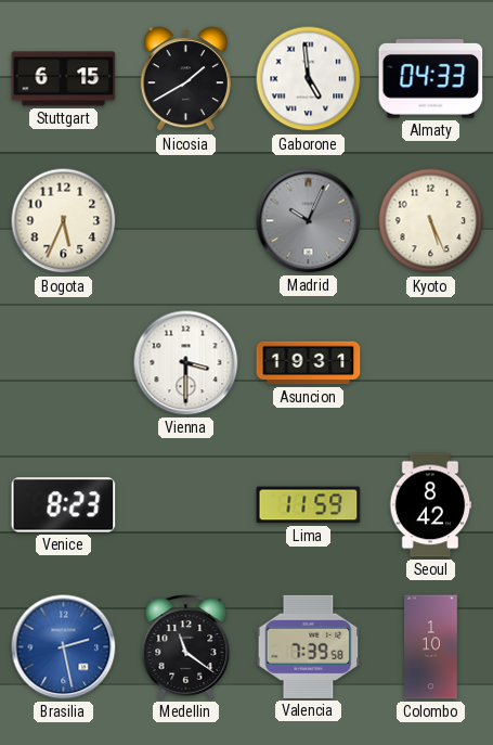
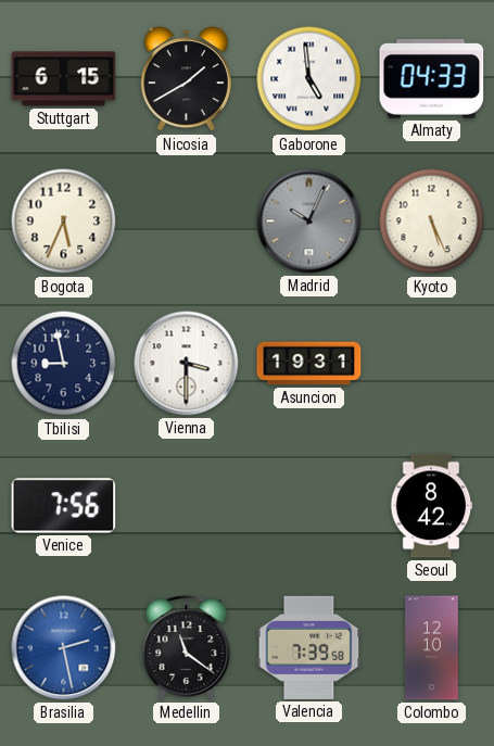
Tbilisi: none -> 8:58 (64, 364)
Venice: 8:23 -> 7:56 (64, 506)
Lima: 11:59 -> none (309, 505)
Colombo: 1:10 -> 12:10 (432, 648)
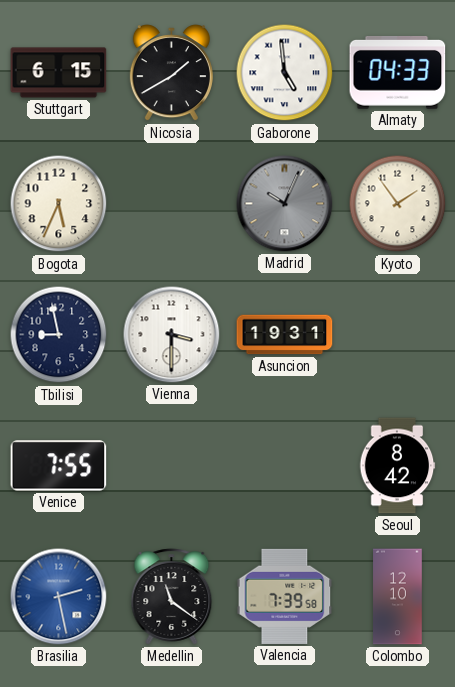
Kyoto: 5:26 -> 1:54 (398, 204)
Venice: 7:56 -> 7:55 (59, 466)
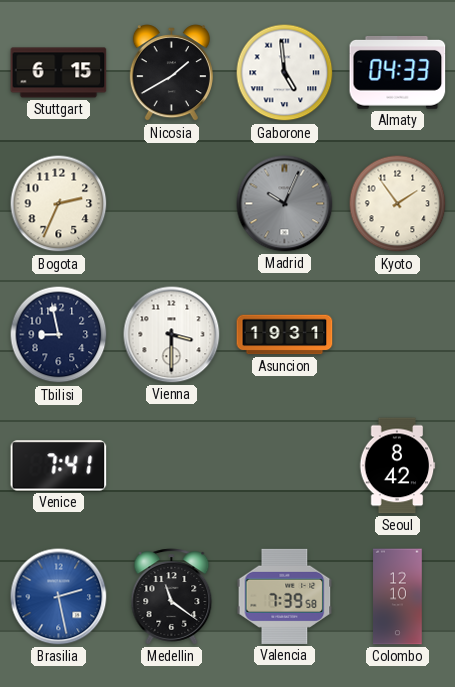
Bogota: 5:34 -> 2:34 (59, 204)
Venice: 7:55 -> 7:41 (59, 466)
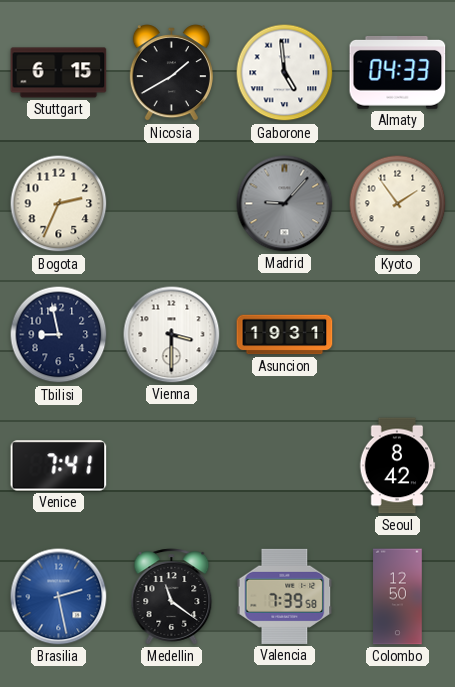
Madrid: 10:04 -> 9:07 (285, 204)
Colombo: 12:10 -> 12:50 (398, 597)
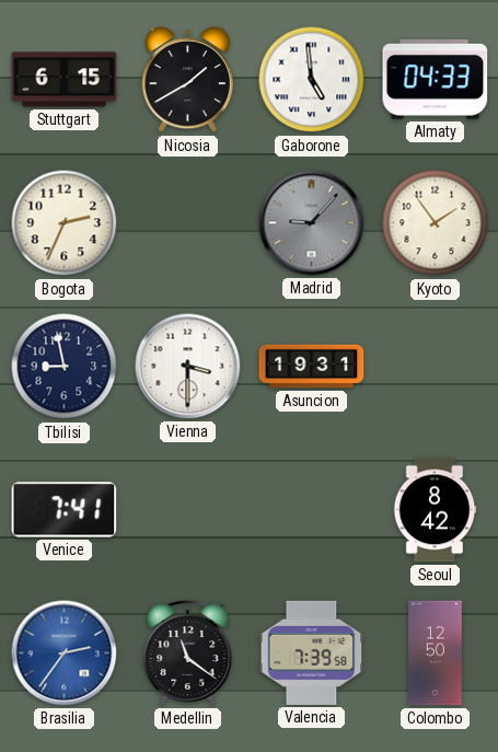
Brasilia: 2:28 -> 2:36 (65, 653)
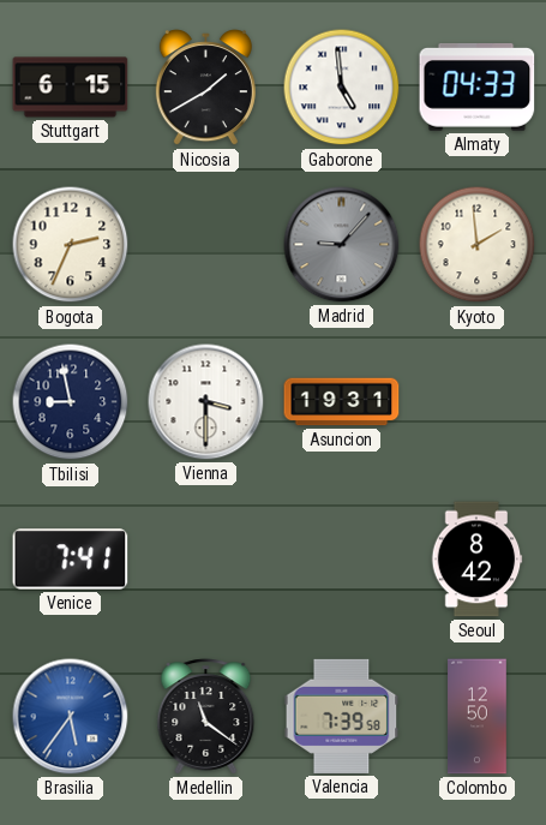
Kyoto: 1:54 -> 1:59 (478, 245)
Brasilia: 2:36 -> 5:36 (71, 717)
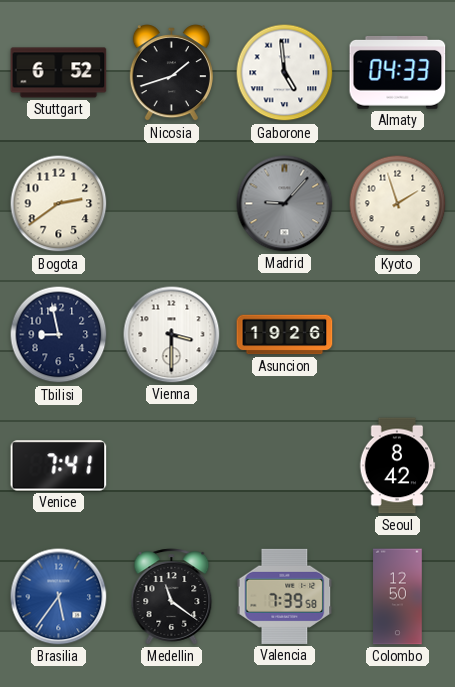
Stuttgart: 6:15 -> 6:52 (59, 73)
Nicosia: 1:40 -> 1:42 (171, 73)
Bogota: 2:34 -> 2:39 (59, 204)
Kyoto: 1:59 -> 1:57 (398, 204)
Asuncion: 19:31 -> 19:26 (285, 335)
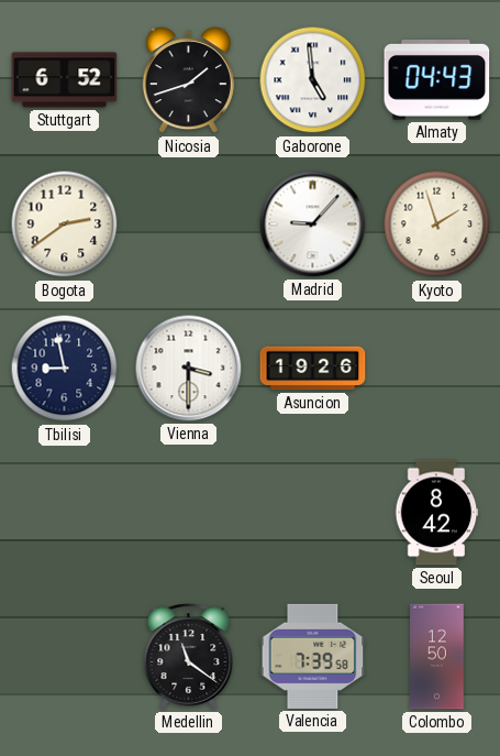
Almaty: 04:33 -> 04:43 (437, 80)
Madrid dial: grey -> white (313, 224)
Venice: 7:41 -> none (59, 466)
Brasilia: 5:36 -> none (59, 597)
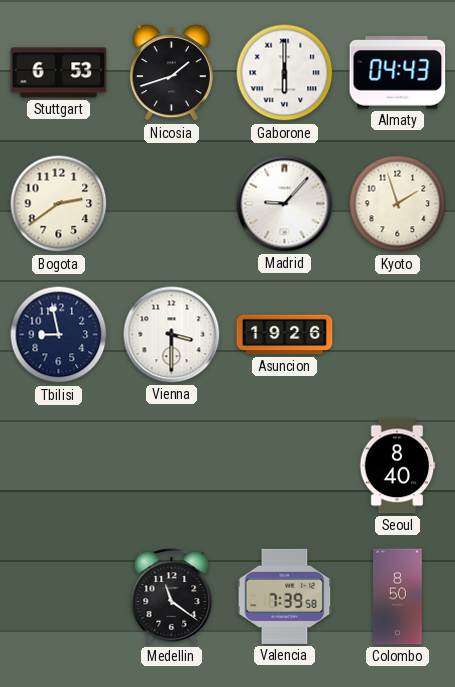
Stuttgart: 6:52 -> 6:53 (59, 73)
Gaborone: 4:59 -> 6:00 (285, 73)
Seoul: 8:42 -> 8:40 (397, 466)
Colombo: 12:50 -> 8:50 (398, 597)
